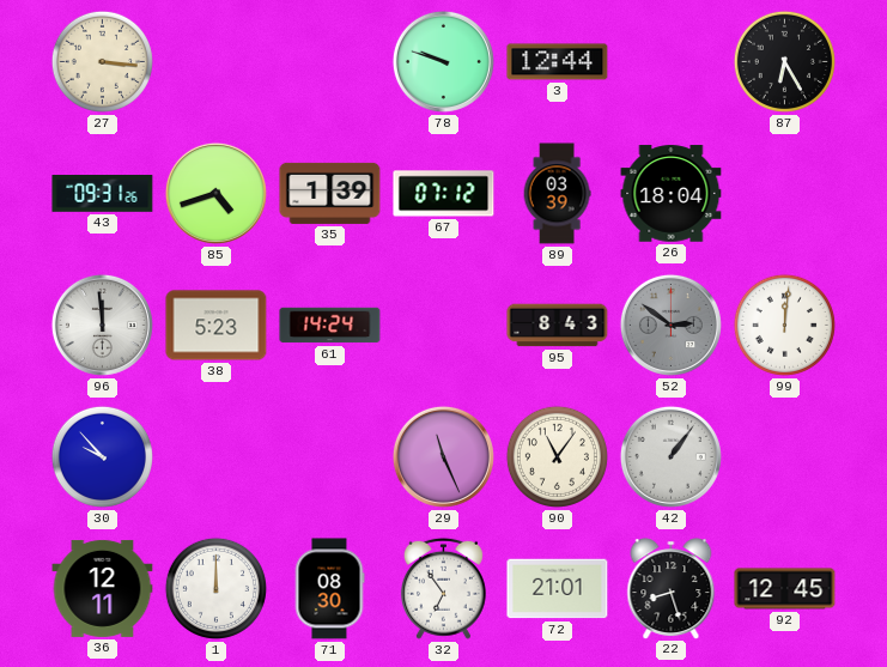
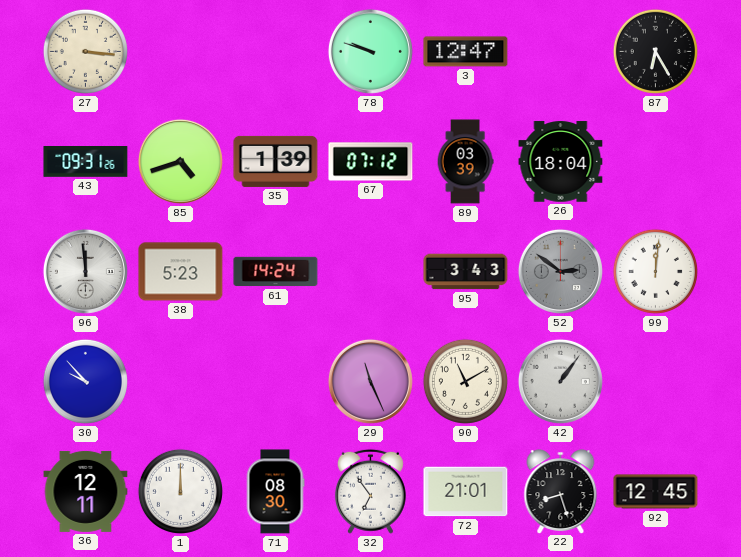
3: 12:44 -> 12:47 (466, 52)
95: 8:43 -> 3:43 (466, 272)
90: 11:06 -> 11:10 (465, 381)
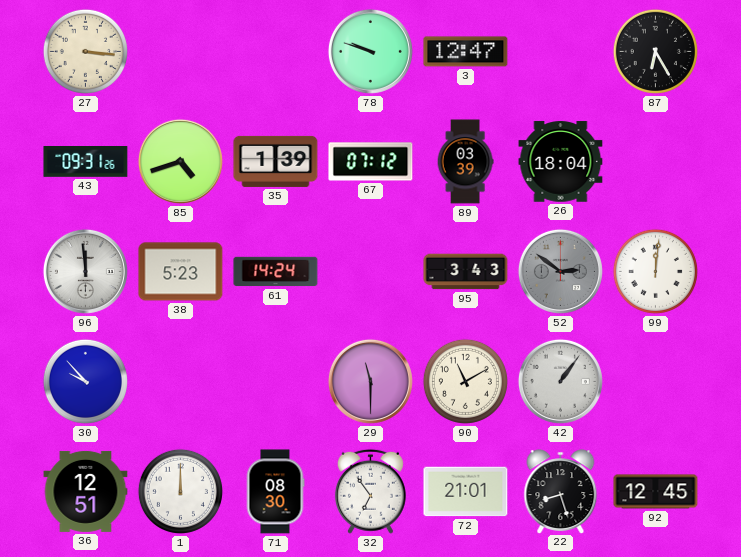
29: 11:26 -> 11:30 (370, 381)
36: 12:11 -> 12:51 (86, 491)
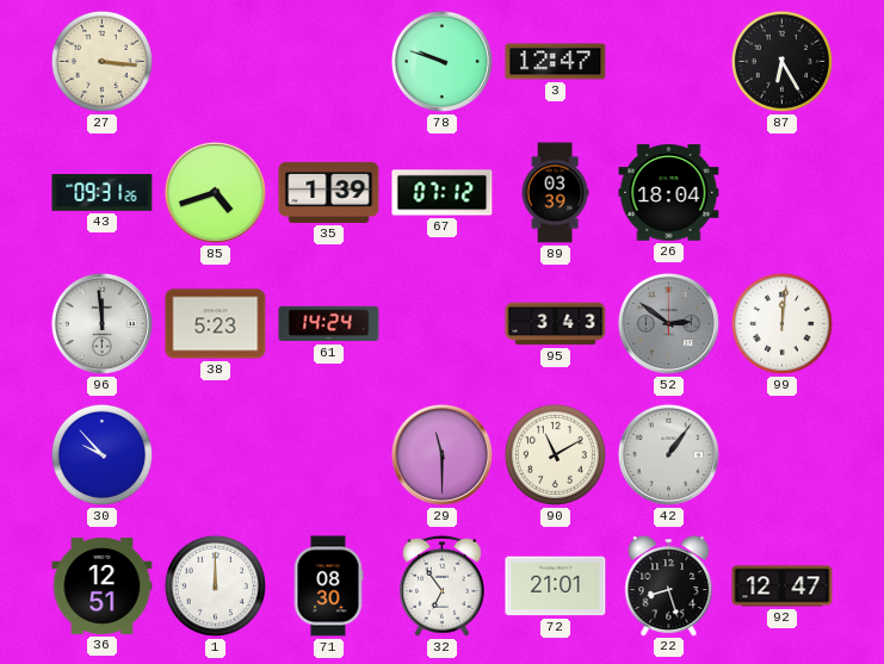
92: 12:45 -> 12:47 (783, 587)
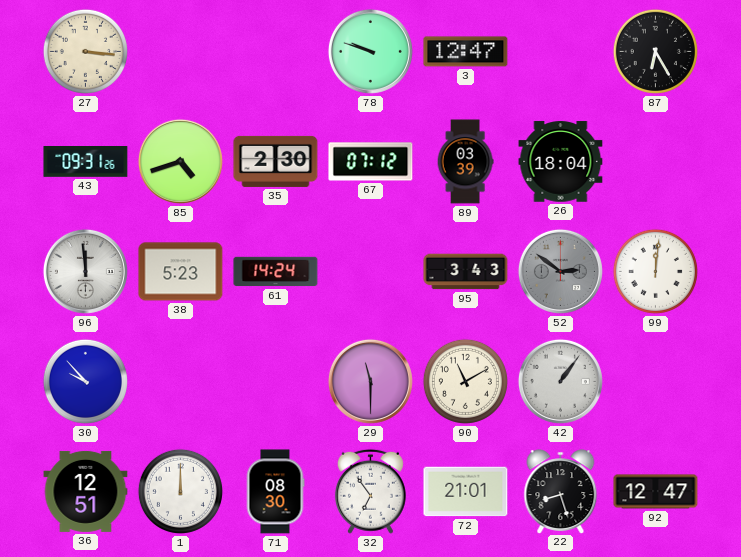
35: 1:39 -> 2:30 (276, 161)
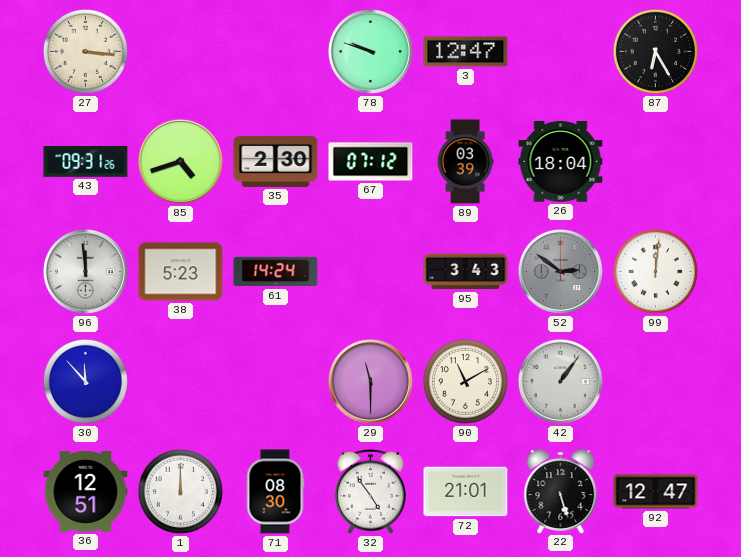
30: 9:53 -> 11:53 (85, 381)
32: 6:54 -> 4:54 (370, 491)
22: 8:27 -> 5:27 (561, 491)
